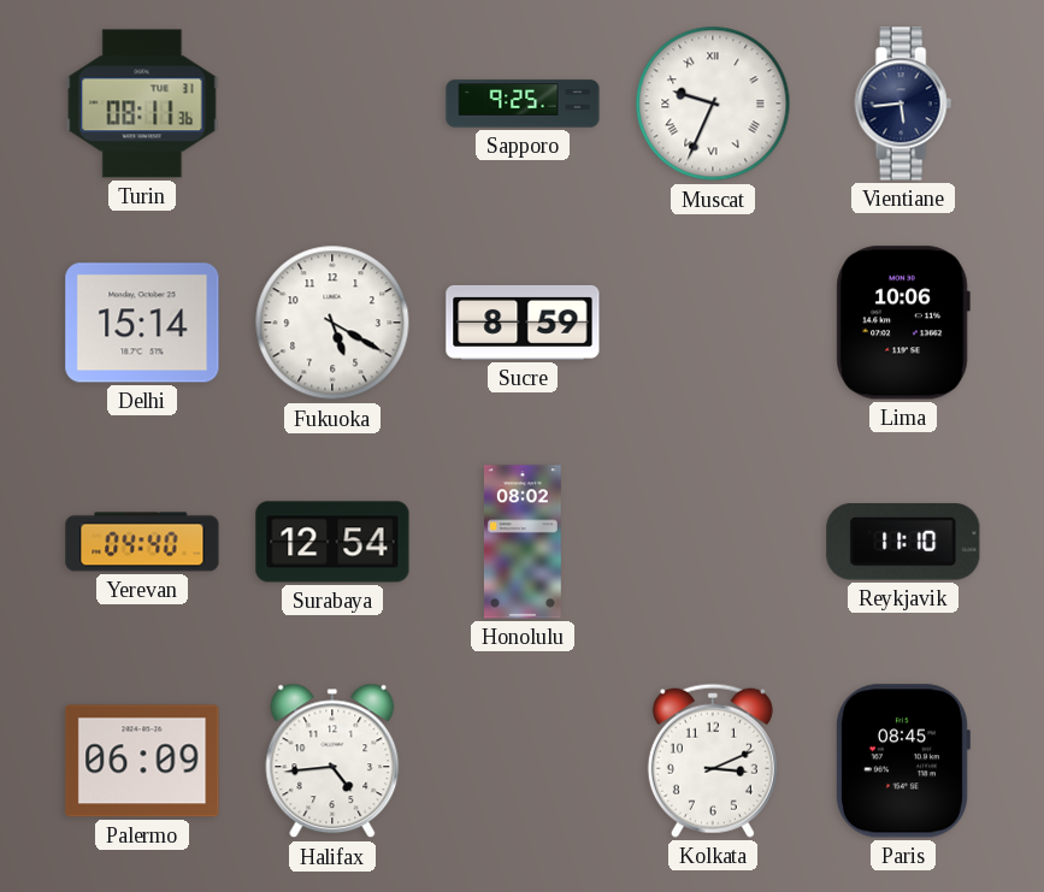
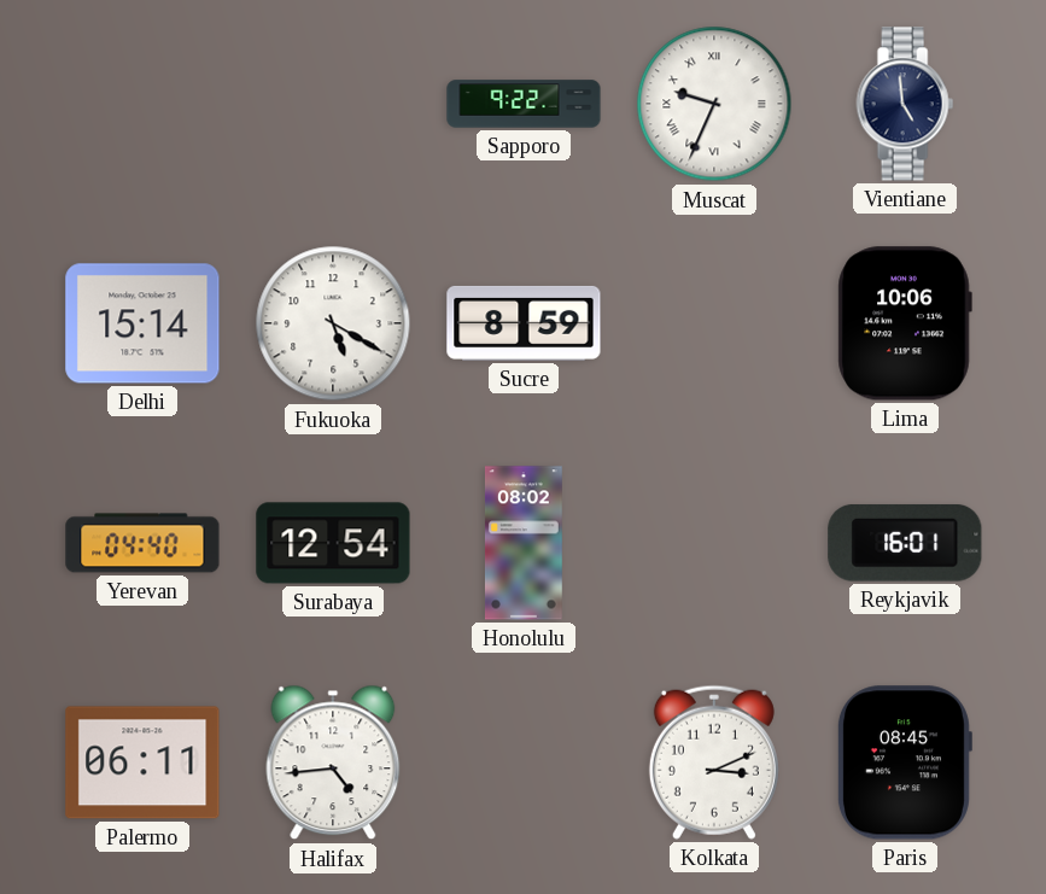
Turin: 08:11 -> none (142, 104)
Sapporo: 9:25 -> 9:22 (524, 104)
Vientiane: 5:44 -> 4:59 (905, 104)
Reykjavik: 11:10 -> 16:01 (905, 543)
Palermo: 06:09 -> 06:11 (142, 762)
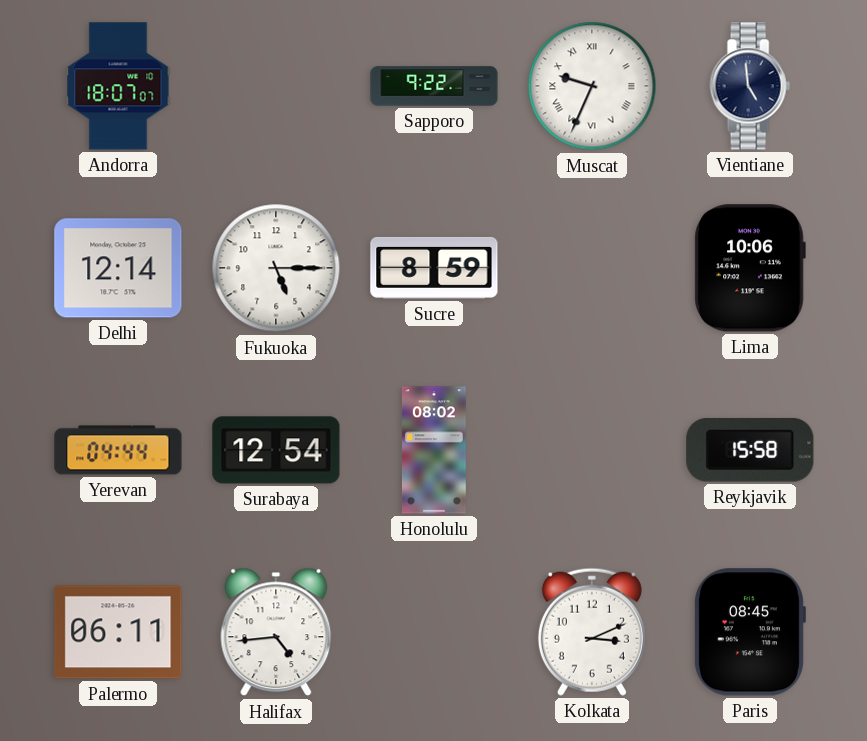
Andorra: none -> 18:07 (118, 86)
Delhi: 15:14 -> 12:14 (118, 268)
Fukuoka: 5:20 -> 5:15 (276, 268)
Yerevan: 04:40 -> 04:44 (118, 450)
Reykjavik: 16:01 -> 15:58 (750, 450)
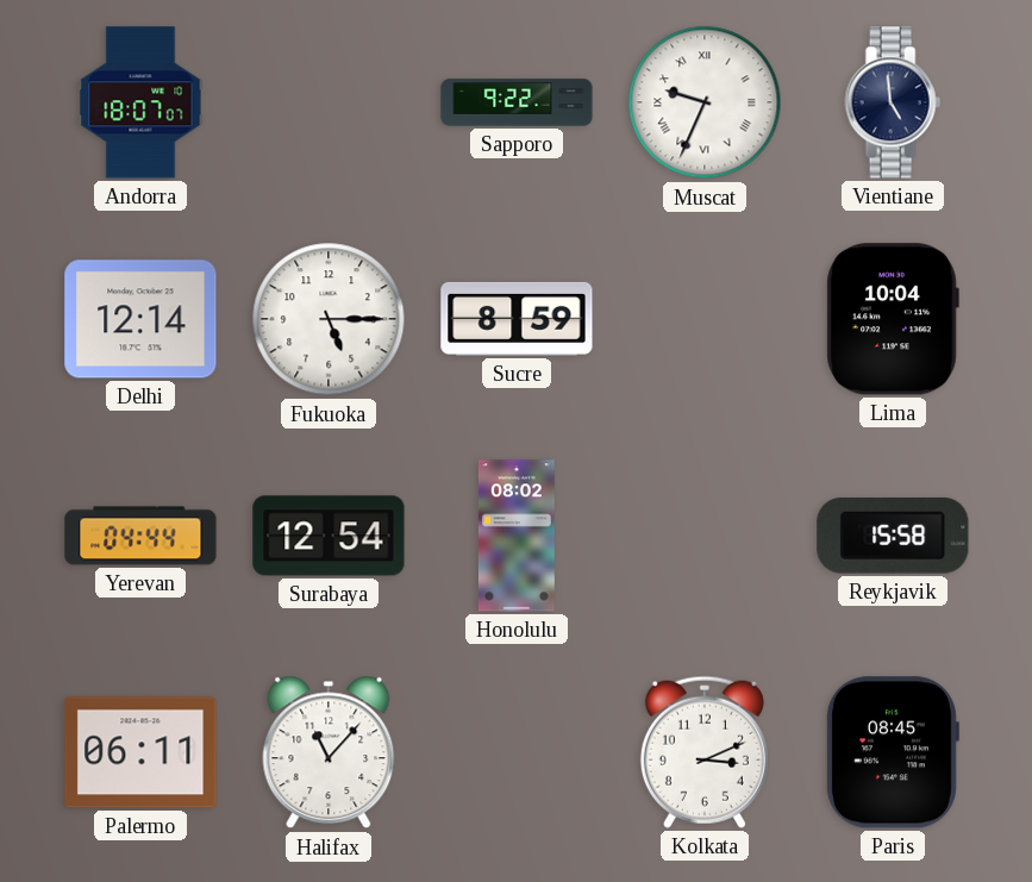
Lima: 10:06 -> 10:04 (893, 319)
Halifax: 4:44 -> 11:07 (329, 752)
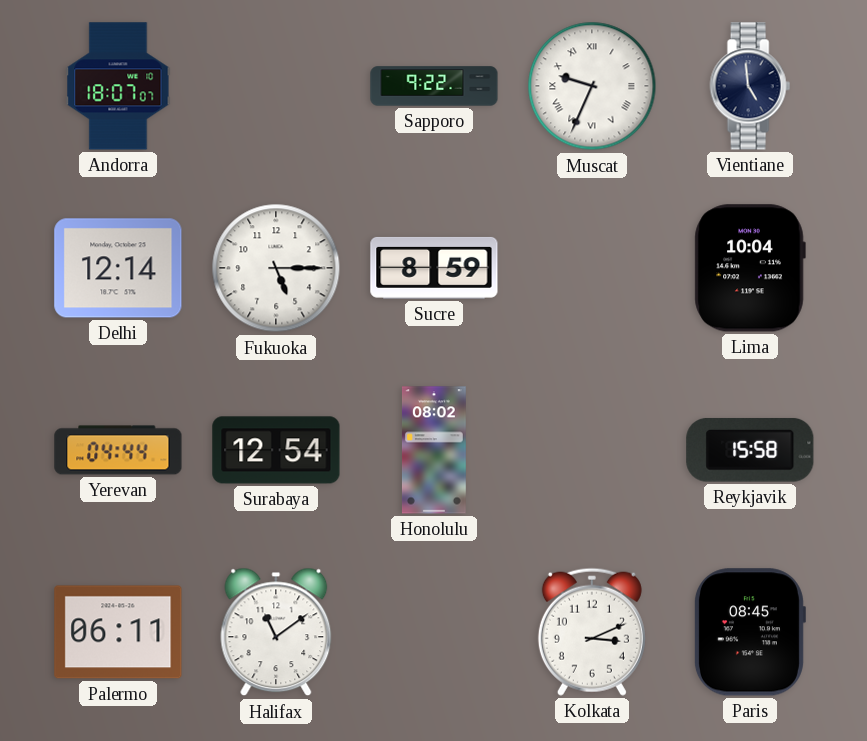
Halifax: 11:07 -> 11:09 (276, 632)
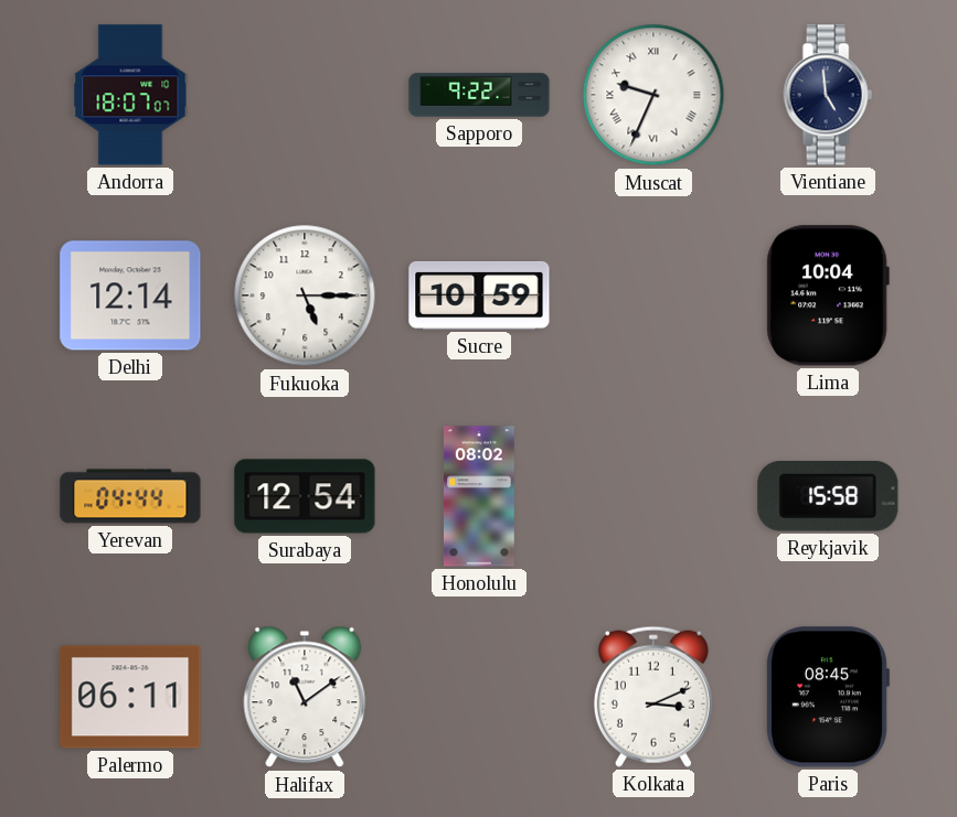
Sucre: 8:59 -> 10:59 (479, 295)
